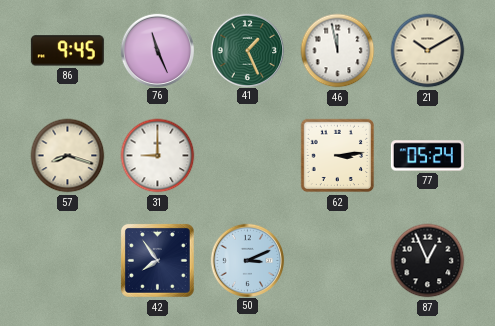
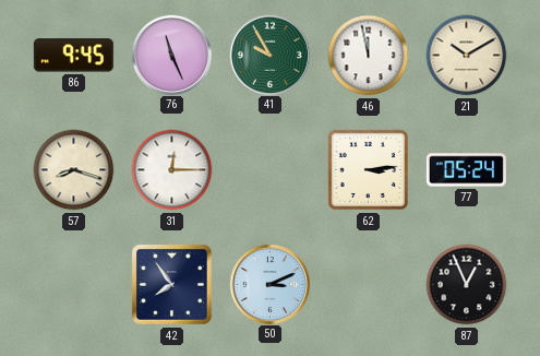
41: 1:26 -> 9:55 (269, 55)
31: 9:00 -> 12:15 (172, 170)
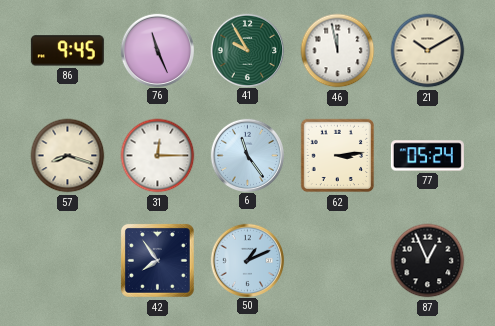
6: none -> 11:24 (247, 155)
50: 3:11 -> 1:11 (247, 260)
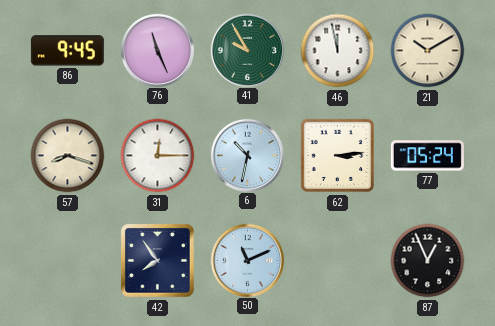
6: 11:24 -> 10:32 (247, 155)
50: 1:11 -> 11:11 (247, 260)
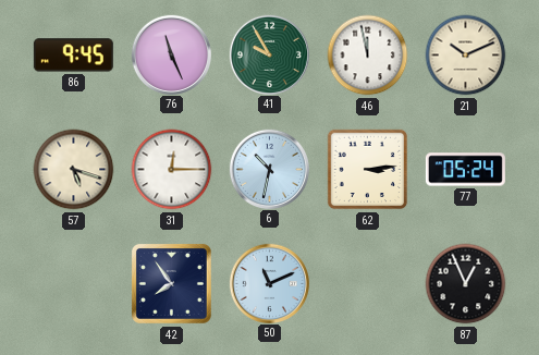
21: 10:10 -> 10:11 (466, 56)
57: 8:18 -> 5:18 (74, 170)
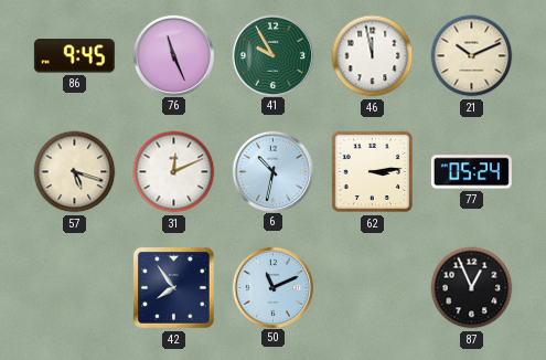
31: 12:15 -> 12:11 (174, 172)
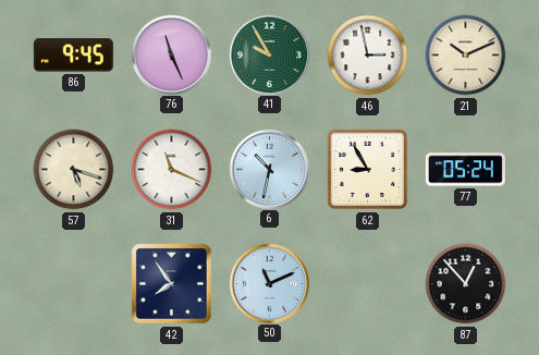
46: 11:58 -> 2:58 (368, 56)
31: 12:11 -> 11:19 (172, 170)
62: 3:14 -> 8:55 (368, 170)
87: 12:56 -> 12:53 (466, 284)
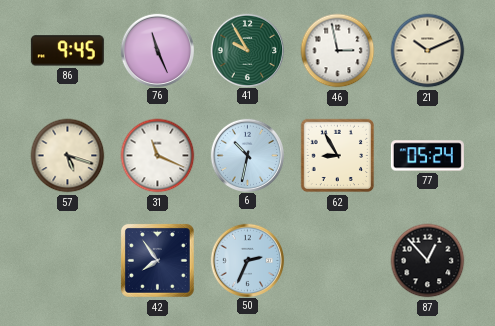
50: 11:11 -> 2:34 (247, 260)
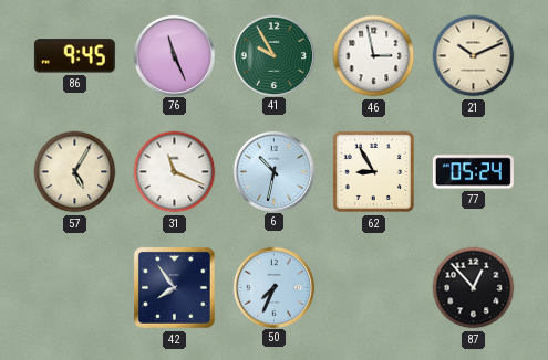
57: 5:18 -> 5:05 (75, 172)
50: 2:34 -> 7:34 (273, 287)
